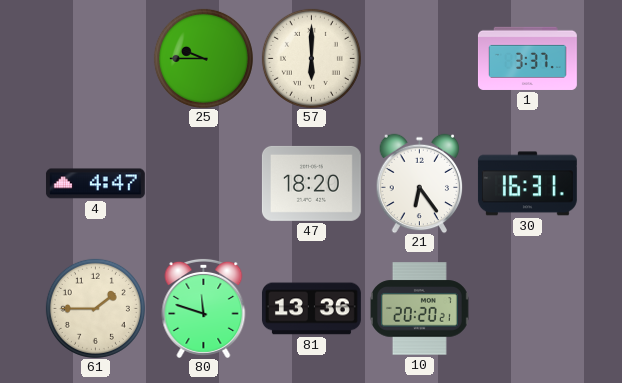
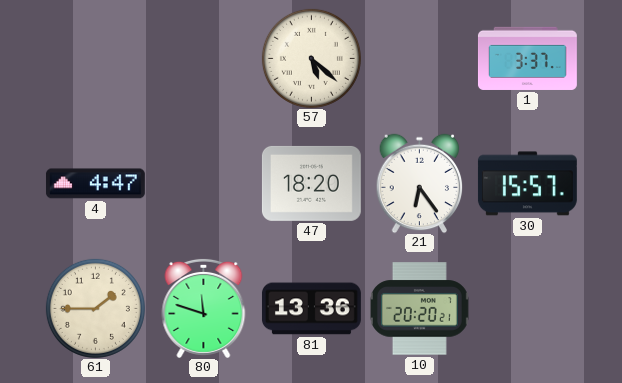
25: 9:45 -> none (203, 58)
57: 6:00 -> 5:22 (311, 58)
30: 16:31 -> 15:57 (527, 184)
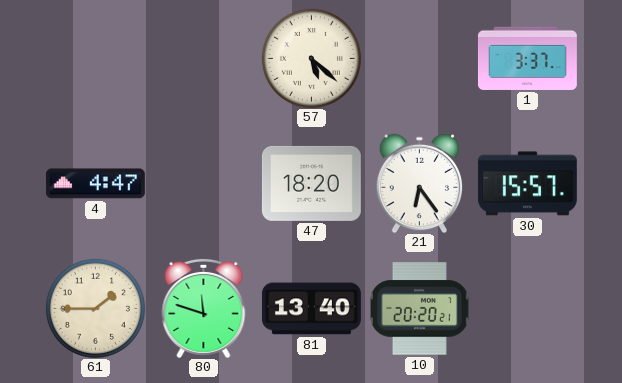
81: 13:36 -> 13:40 (311, 309)
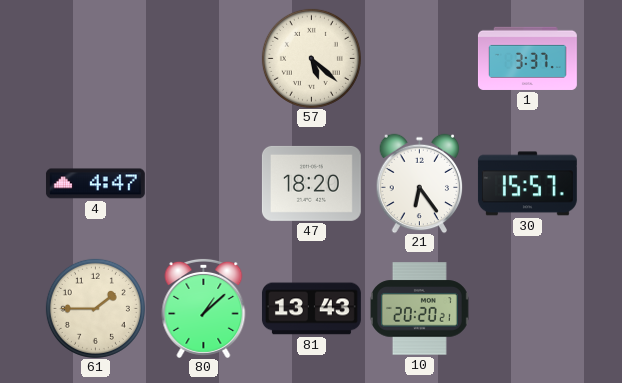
80: 11:48 -> 1:08 (204, 308)
81: 13:40 -> 13:43 (311, 309)
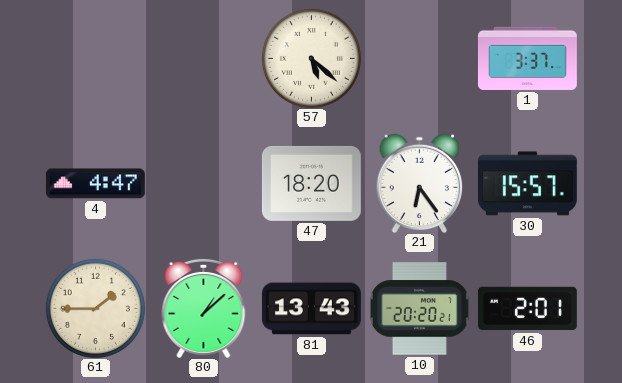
46: none -> 2:01 (527, 309)
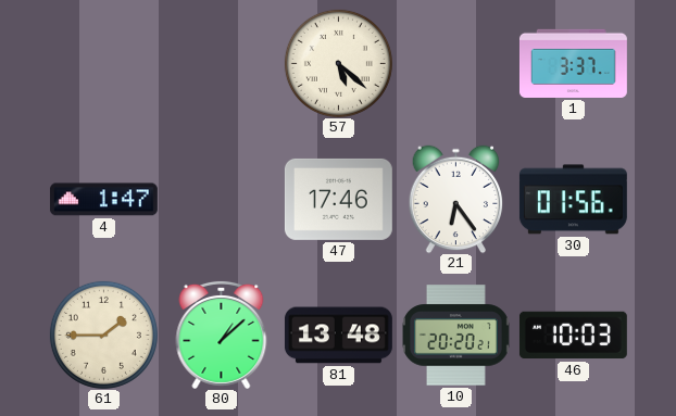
4: 4:47 -> 1:47 (103, 200)
47: 18:20 -> 17:46 (338, 199)
30: 15:57 -> 01:56 (573, 200)
81: 13:43 -> 13:48 (338, 336)
46: 2:01 -> 10:03 (573, 336)
